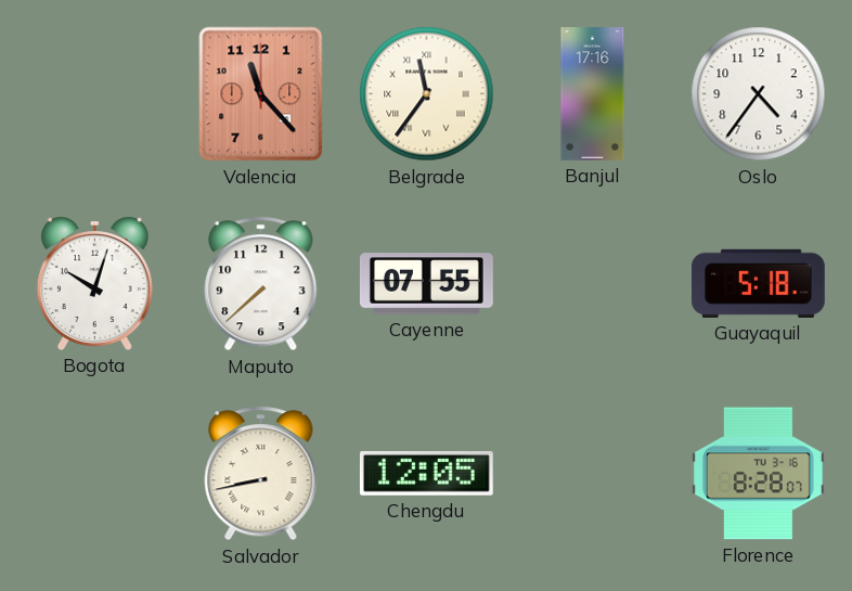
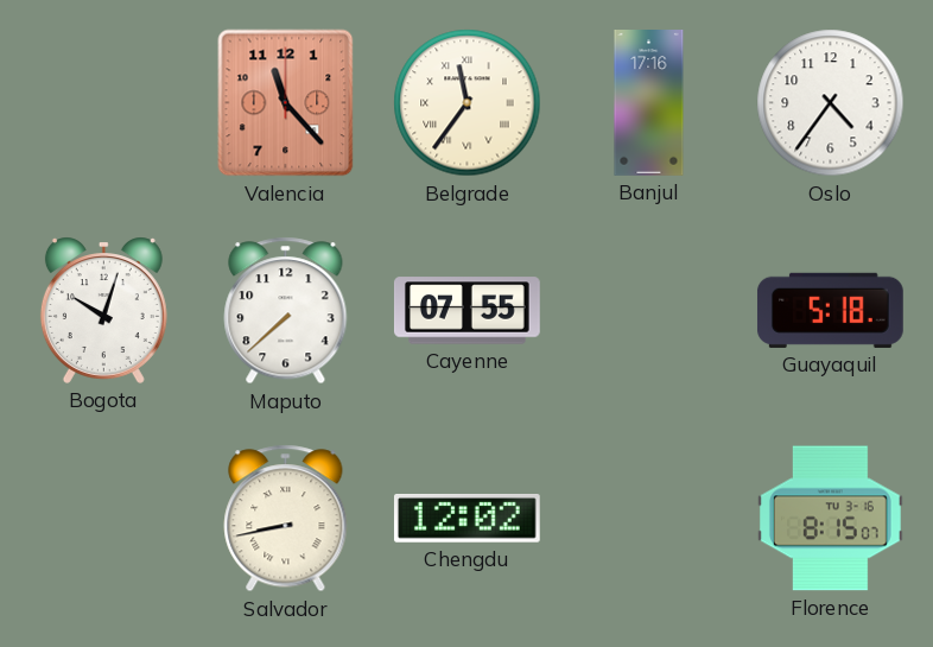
Chengdu: 12:05 -> 12:02 (466, 519)
Florence: 8:28 -> 8:15 (830, 519)
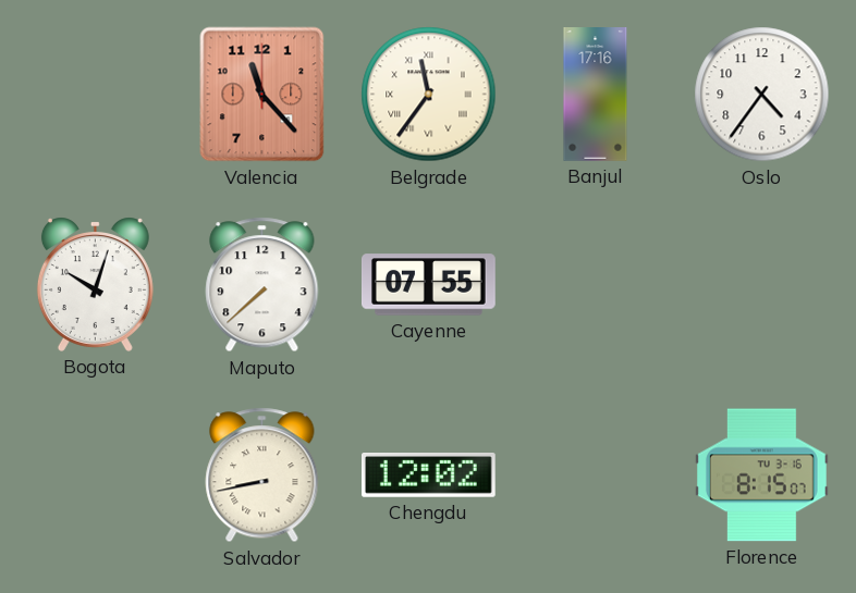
Guayaquil: 5:18 -> none (830, 310)
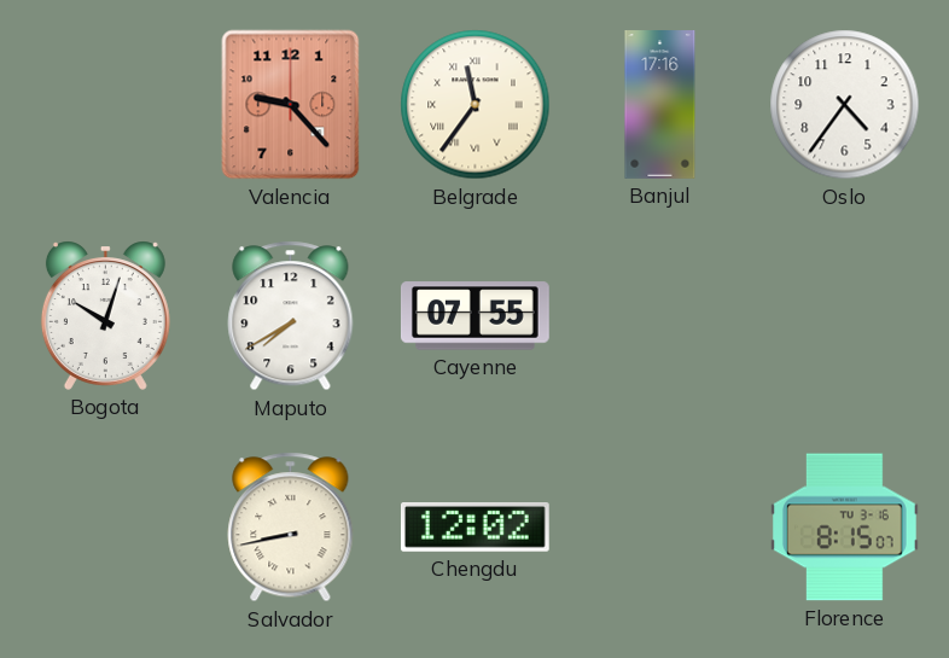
Valencia: 11:23 -> 9:23 (291, 105)
Maputo: 7:38 -> 7:40 (291, 316)
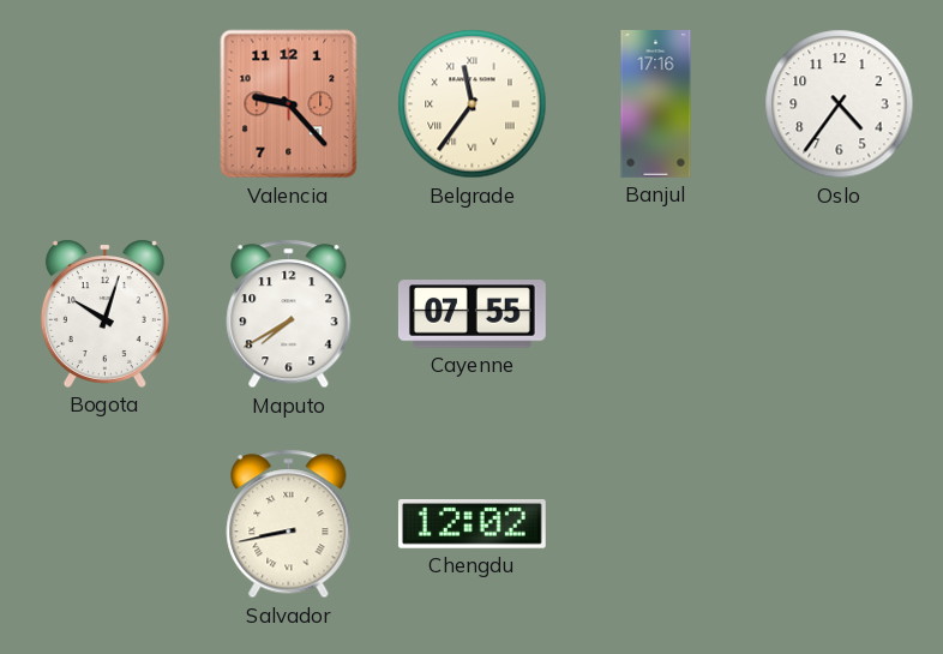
Florence: 8:15 -> none (844, 528)
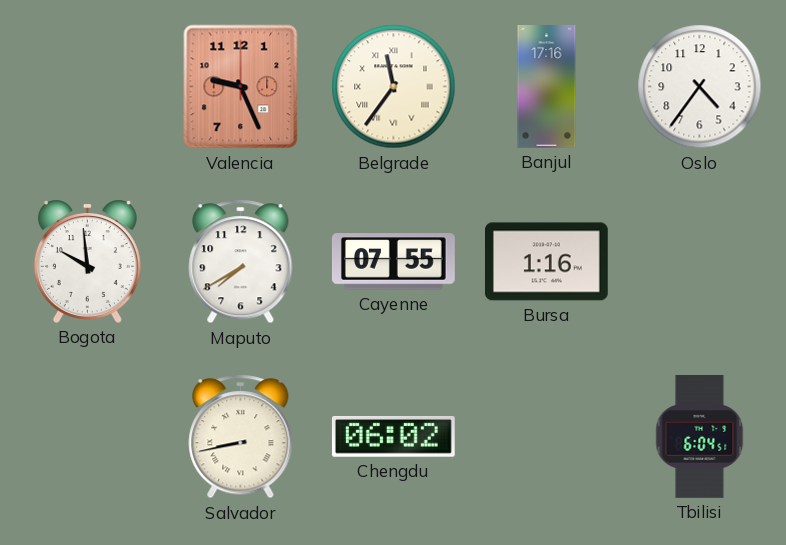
Valencia: 9:23 -> 9:26 (241, 87)
Bogota: 10:03 -> 9:59 (87, 261)
Bursa: none -> 1:16 (546, 262)
Chengdu: 12:02 -> 06:02 (393, 437)
Tbilisi: none -> 6:04 (700, 437)
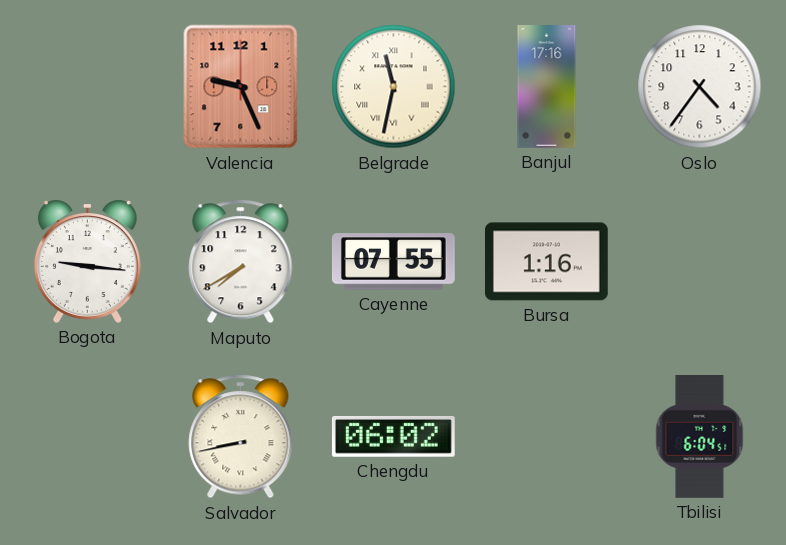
Belgrade: 11:36 -> 11:32 (394, 87)
Bogota: 9:59 -> 9:16 (87, 261)
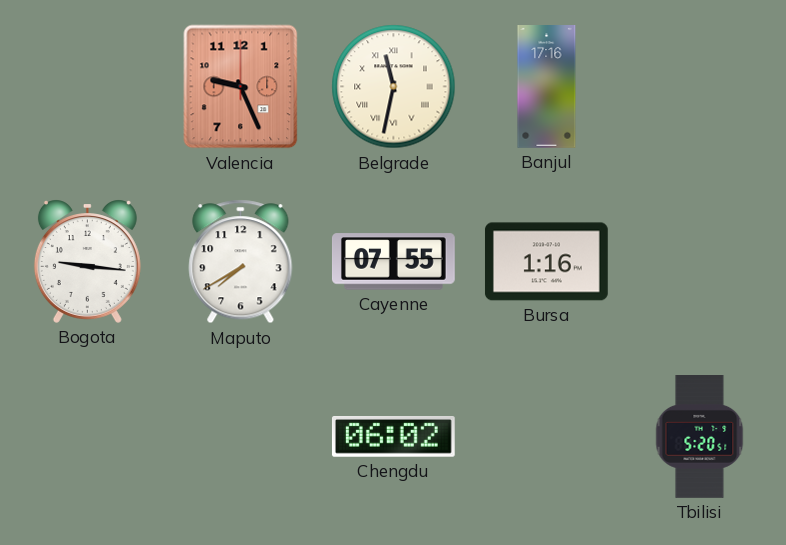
Oslo: 4:36 -> none (700, 87)
Salvador: 8:43 -> none (241, 437)
Tbilisi: 6:04 -> 5:20 (700, 437)
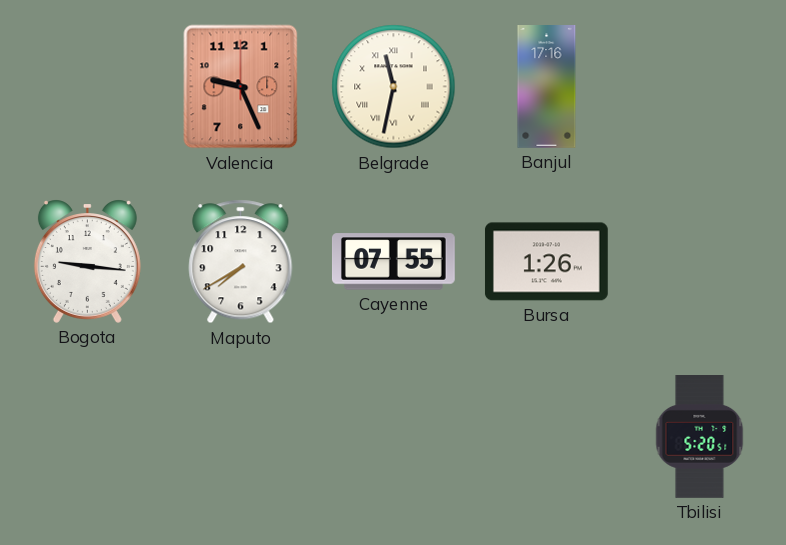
Bursa: 1:16 -> 1:26 (546, 262)
Chengdu: 06:02 -> none (393, 437)
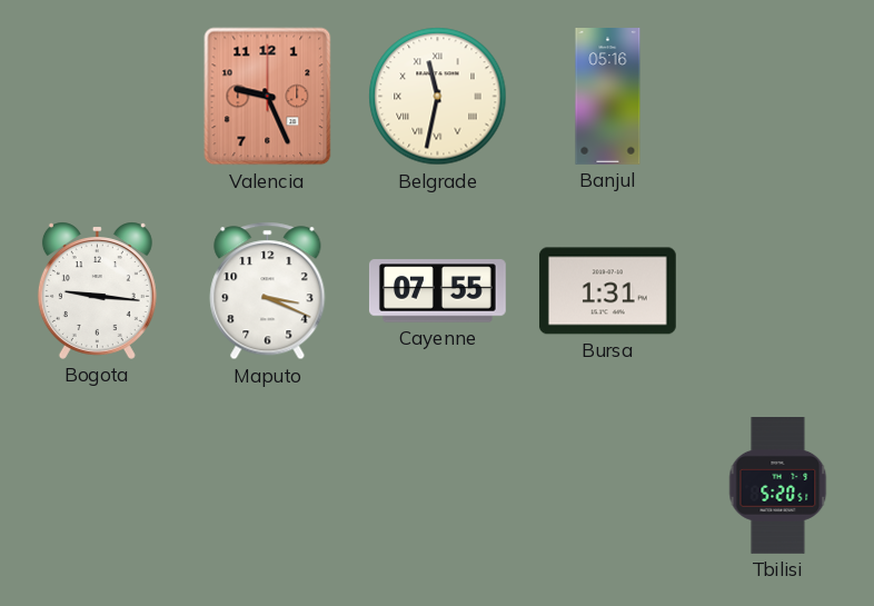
Banjul: 17:16 -> 05:16 (608, 97)
Maputo: 7:40 -> 3:19 (268, 291)
Bursa: 1:26 -> 1:31 (607, 291)
